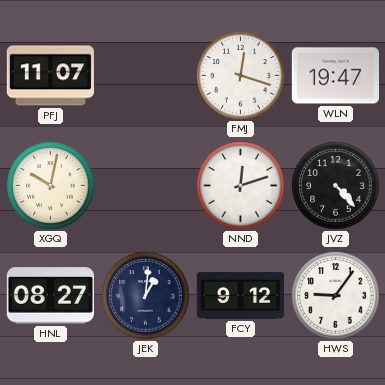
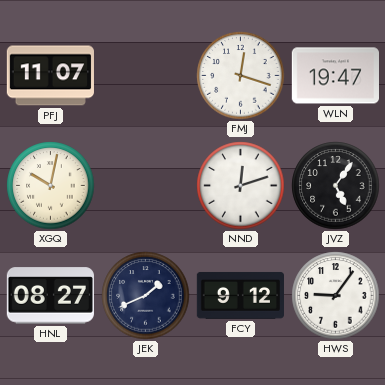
JVZ: 4:23 -> 5:06 (336, 186)
JEK: 1:01 -> 1:41 (146, 296)
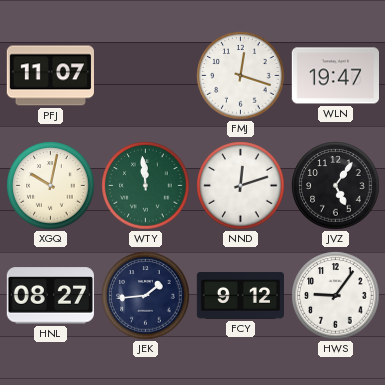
WTY: none -> 11:59 (146, 186)
JEK: 1:41 -> 1:44 (146, 296)
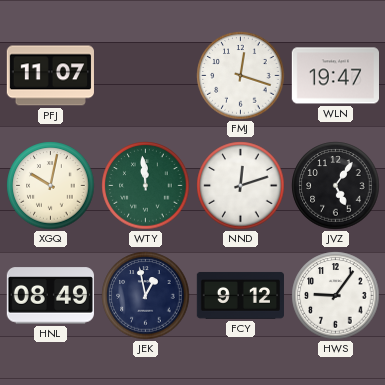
HNL: 08:27 -> 08:49 (50, 296)
JEK: 1:44 -> 12:58 (146, 296)
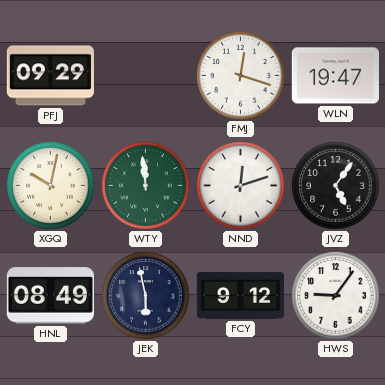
PFJ: 11:07 -> 09:29 (50, 76)
JEK: 12:58 -> 5:58 (146, 296)
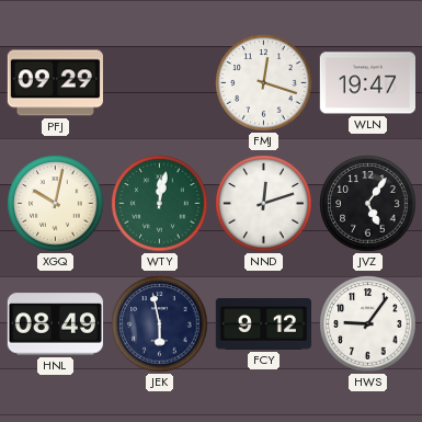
WTY: 11:59 -> 12:02 (160, 204)
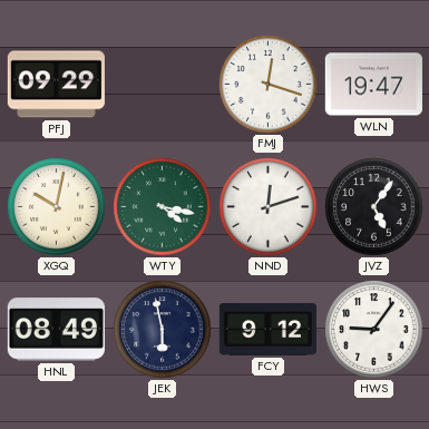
WTY: 12:02 -> 4:17 (163, 207)
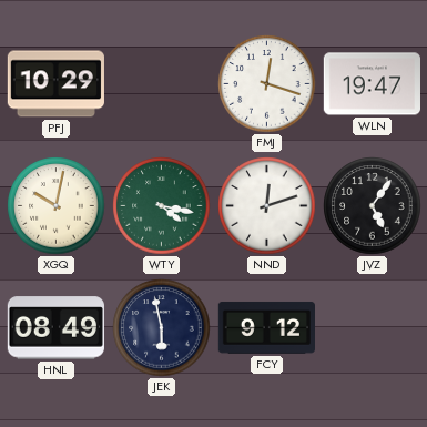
PFJ: 09:29 -> 10:29 (55, 84)
HWS: 9:06 -> none (374, 330)
